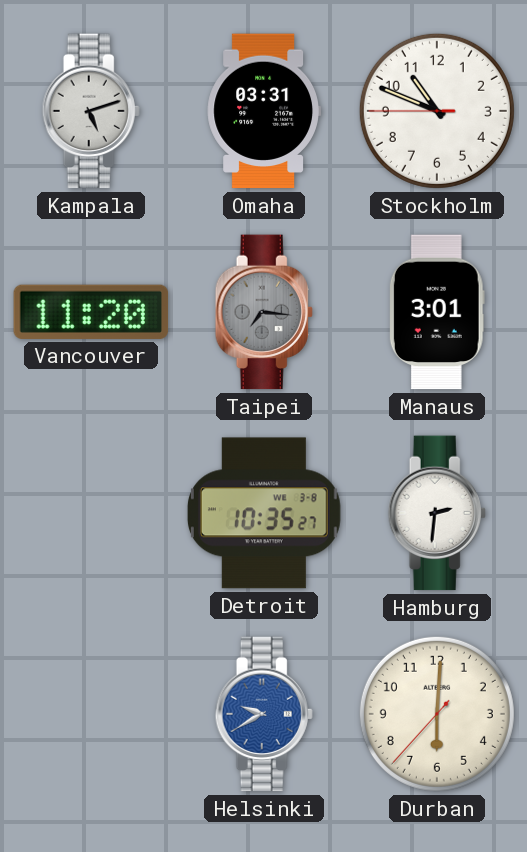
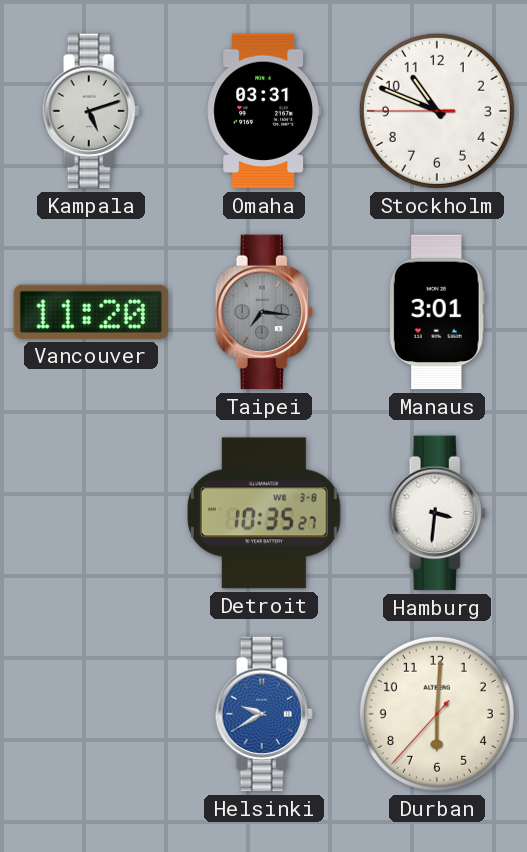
Hamburg: 2:31 -> 3:31 (437, 513)
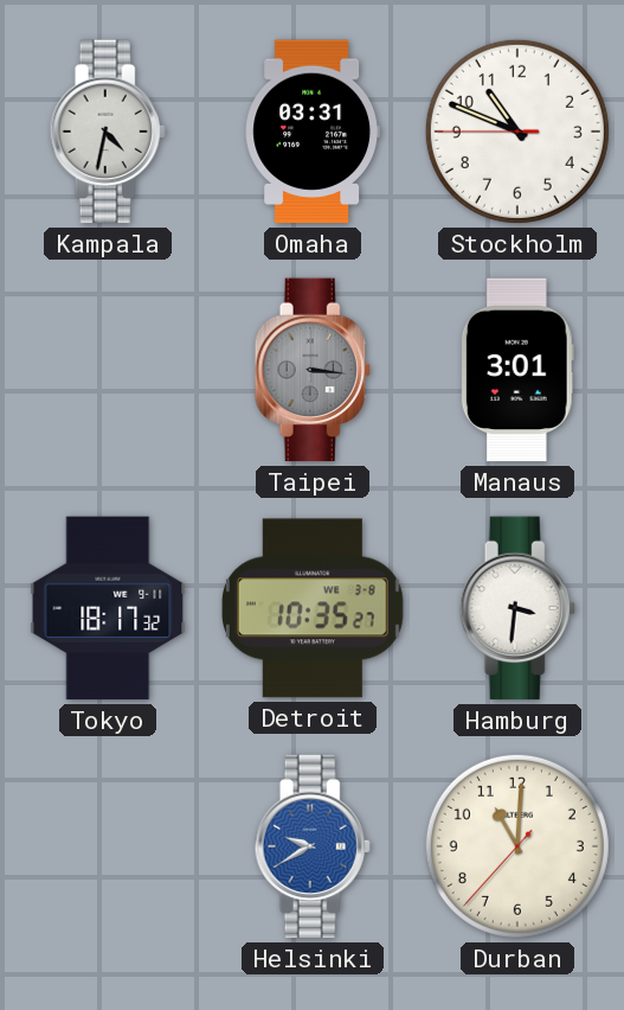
Kampala: 5:12 -> 4:32 (108, 132)
Vancouver: 11:20 -> none (91, 312)
Taipei: 7:16 -> 3:16 (313, 370)
Tokyo: none -> 18:17 (108, 608)
Durban: 6:00 -> 11:00 (517, 846)
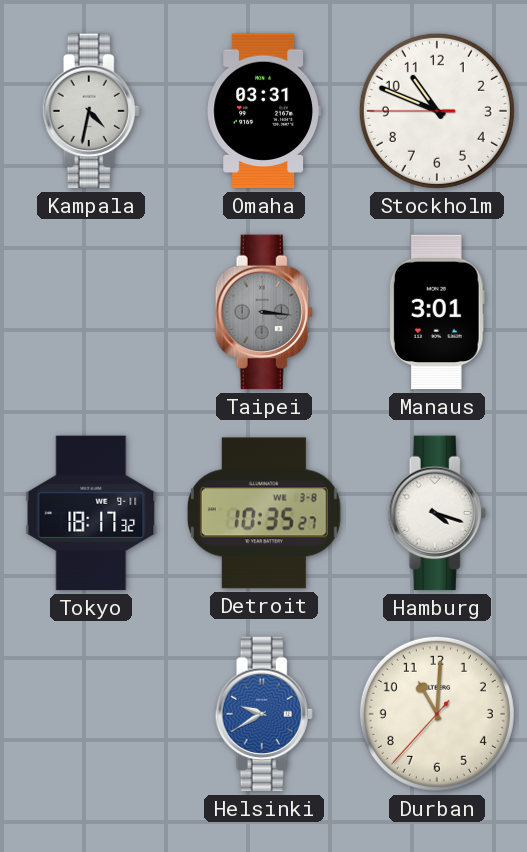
Hamburg: 3:31 -> 4:18 (437, 513)
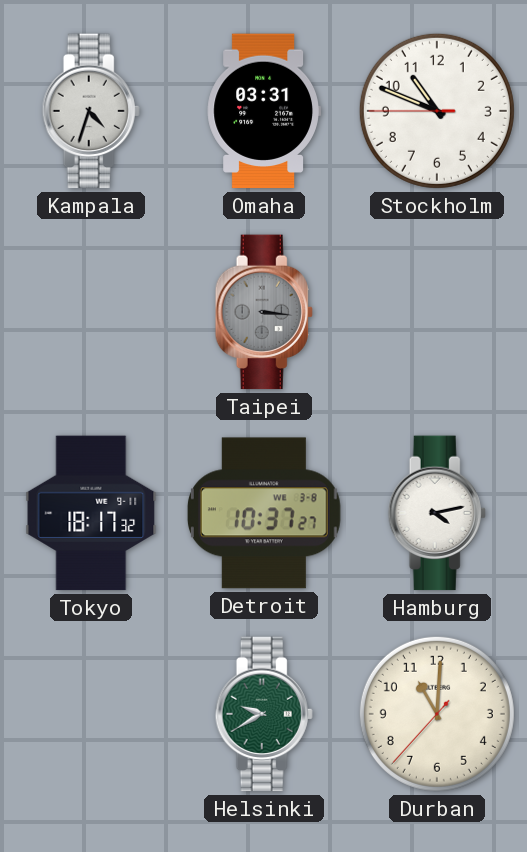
Kampala: 4:32 -> 4:33 (91, 111)
Manaus: 3:01 -> none (437, 312)
Detroit: 10:35 -> 10:37 (264, 513)
Hamburg: 4:18 -> 4:13 (437, 513)
Helsinki dial: blue -> green (264, 714)
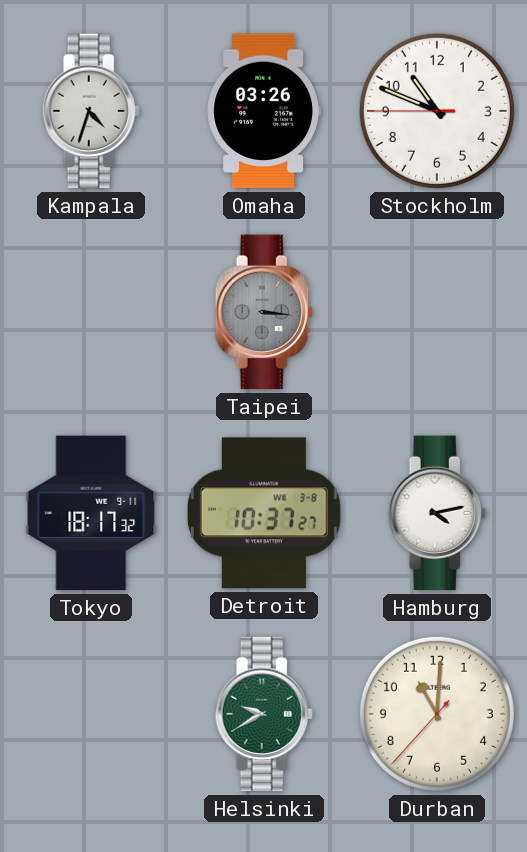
Omaha: 03:31 -> 03:26 (264, 111)
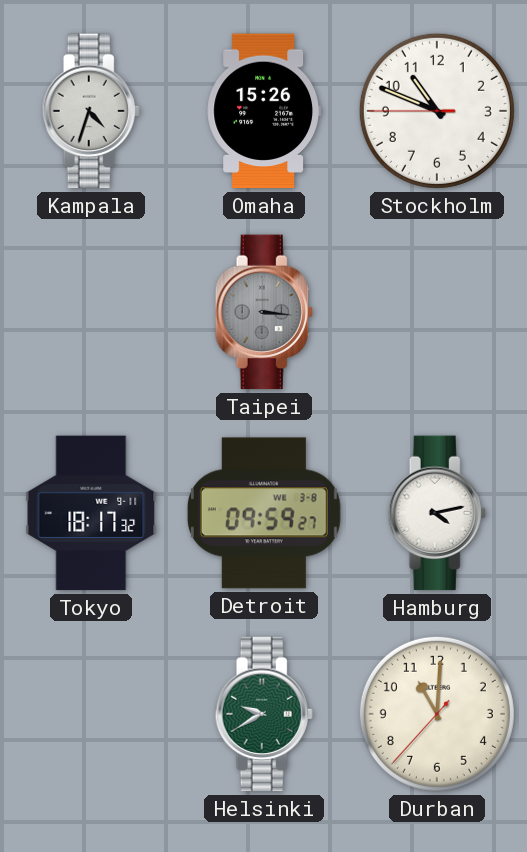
Omaha: 03:26 -> 15:26 (264, 111)
Detroit: 10:37 -> 09:59 (264, 513)
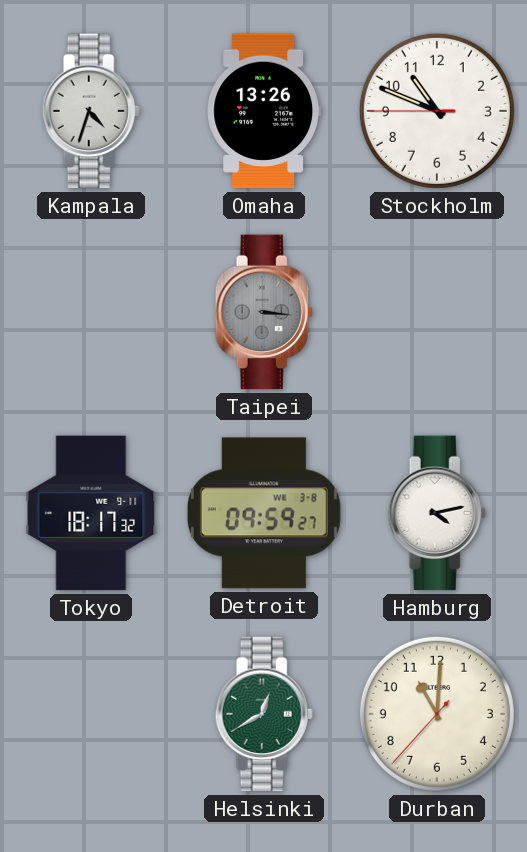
Omaha: 15:26 -> 13:26 (264, 111)
Helsinki: 9:40 -> 12:40 (264, 714)
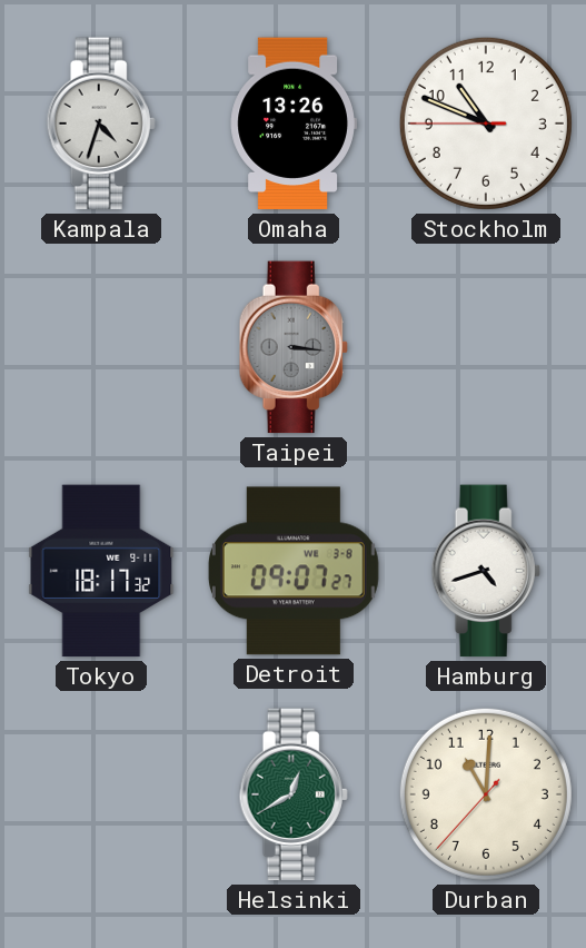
Detroit: 09:59 -> 09:07 (294, 571)
Hamburg: 4:13 -> 4:42 (486, 571)
